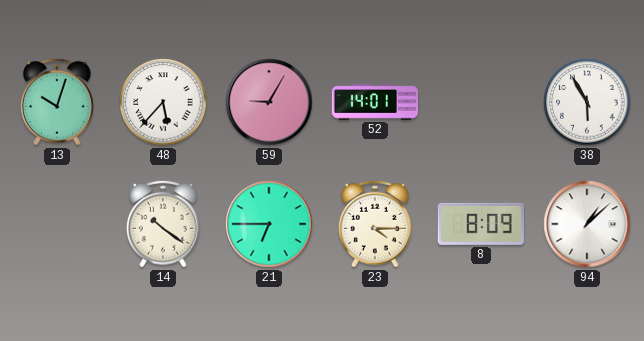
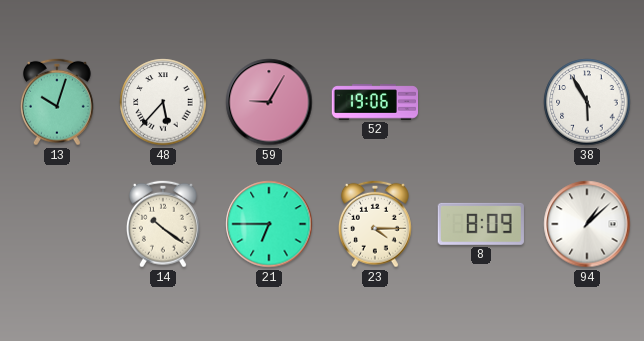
52: 14:01 -> 19:06 (374, 102)
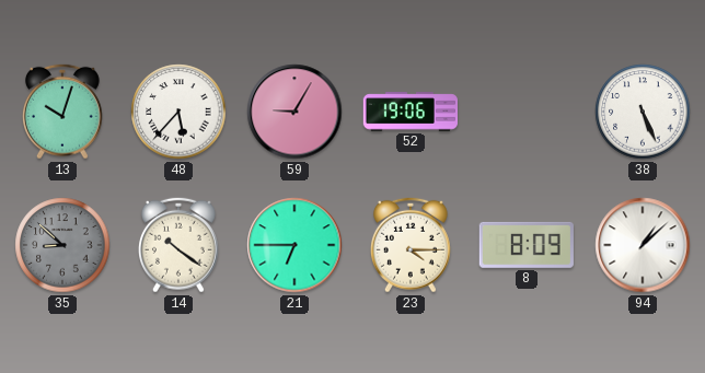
38: 5:55 -> 5:26 (643, 112)
35: none -> 8:52 (62, 245)
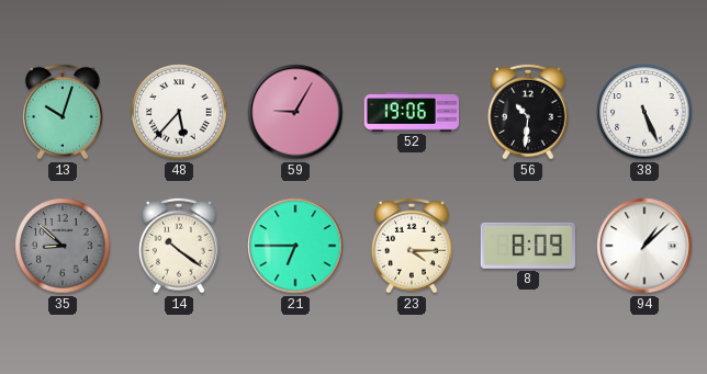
56: none -> 10:31 (528, 112)
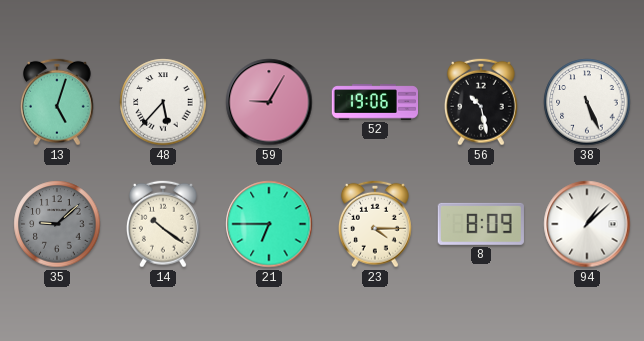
13: 10:03 -> 5:03 (57, 102)
56: 10:31 -> 10:28 (481, 102)
35: 8:52 -> 9:08 (57, 224)
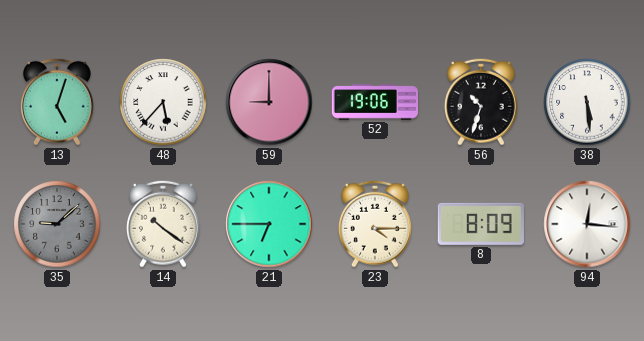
59: 9:05 -> 9:00 (269, 102)
56: 10:28 -> 10:33 (481, 102)
38: 5:26 -> 5:29 (587, 102)
94: 1:08 -> 12:16 (587, 224)
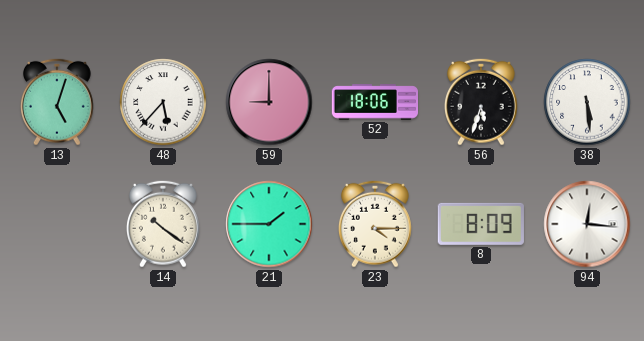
52: 19:06 -> 18:06 (374, 102)
56: 10:33 -> 5:33 (481, 102)
35: 9:08 -> none (57, 224)
21: 6:45 -> 1:45 (269, 224)
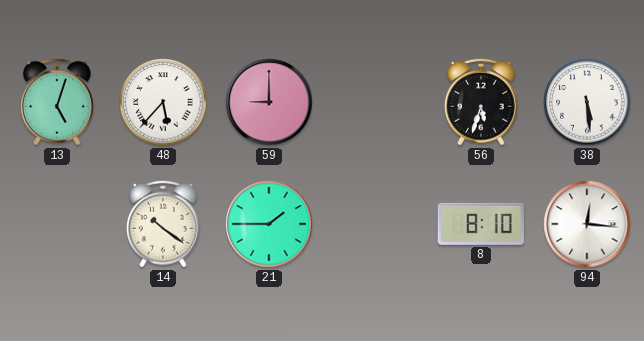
52: 18:06 -> none (374, 102)
23: 4:15 -> none (375, 224)
8: 8:09 -> 8:10 (481, 224)
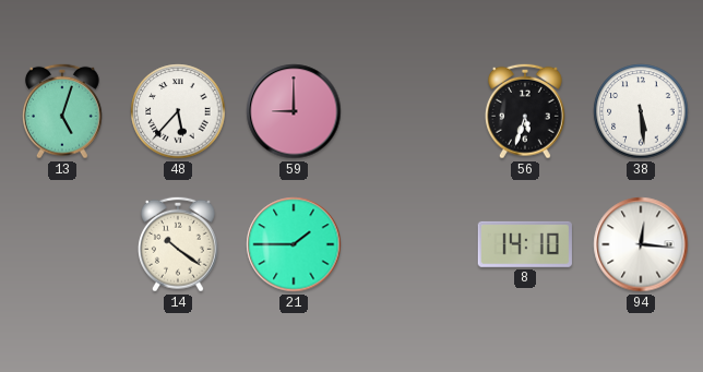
8: 8:10 -> 14:10 (525, 244)
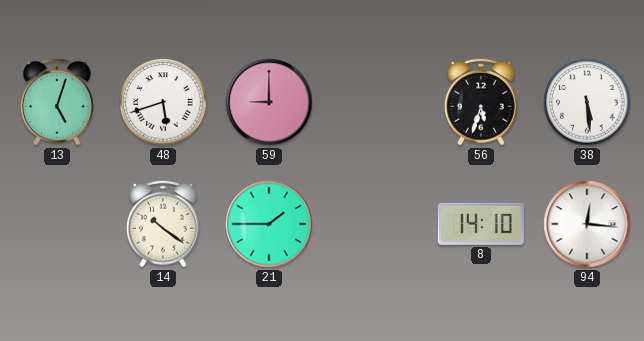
48: 5:37 -> 5:42 (163, 102)
